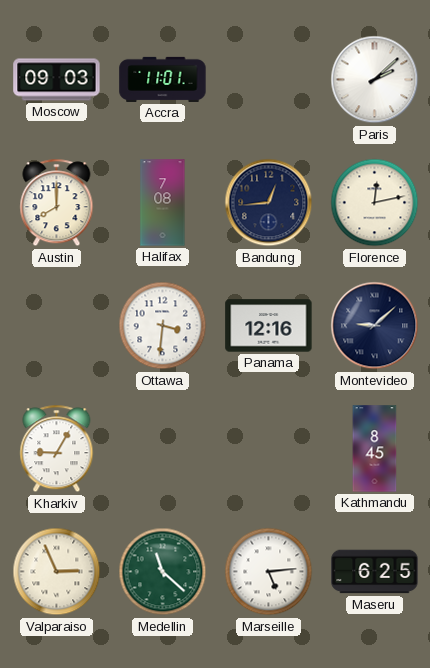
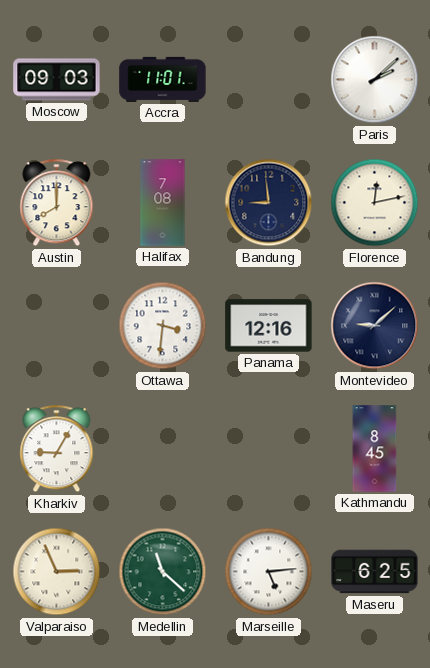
Bandung: 12:44 -> 8:59 (269, 203)
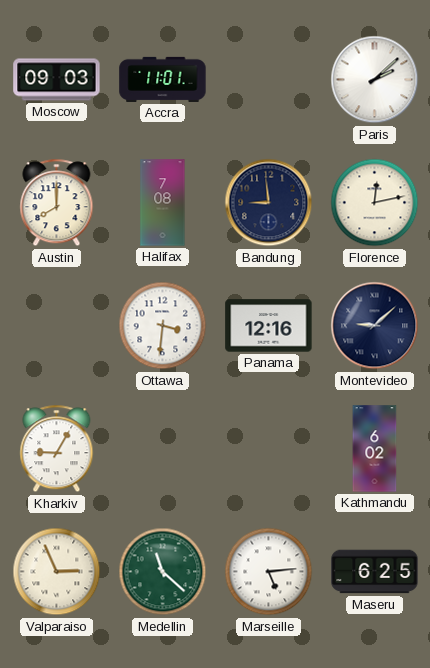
Kathmandu: 8:45 -> 6:02 (375, 449)
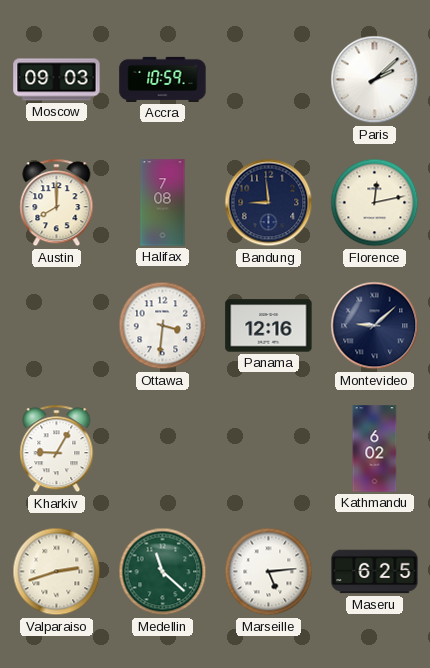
Accra: 11:01 -> 10:59 (163, 79)
Valparaiso: 2:56 -> 2:42 (57, 572)
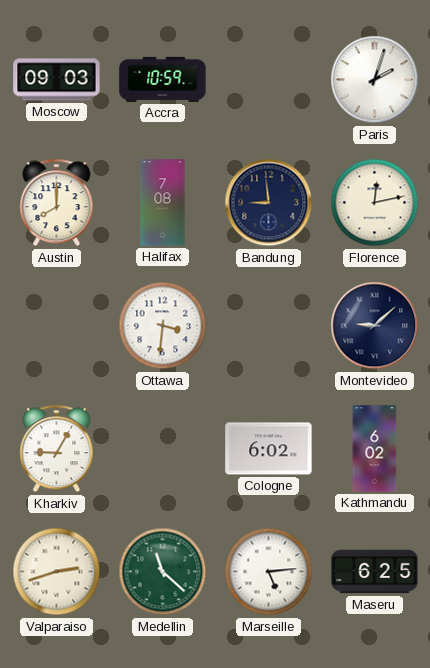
Paris: 2:08 -> 2:03 (375, 80)
Panama: 12:16 -> none (269, 326)
Cologne: none -> 6:02 (269, 449)
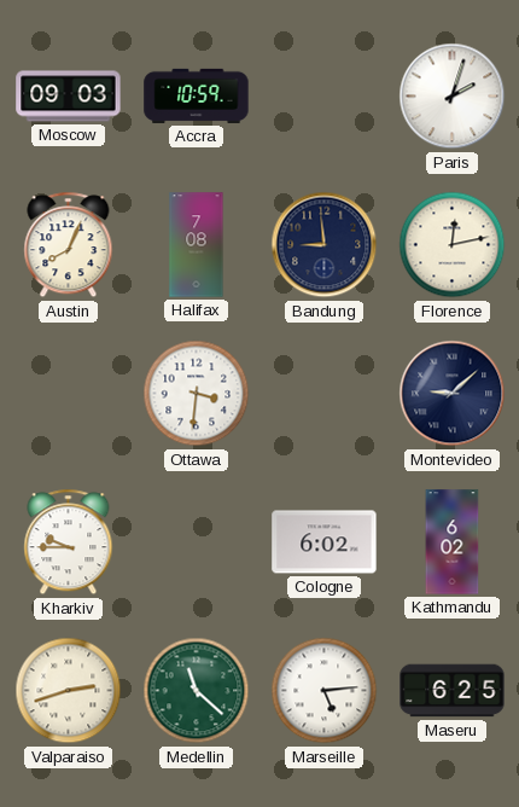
Austin: 8:00 -> 8:04 (69, 245)
Kharkiv: 9:05 -> 9:45 (69, 542)
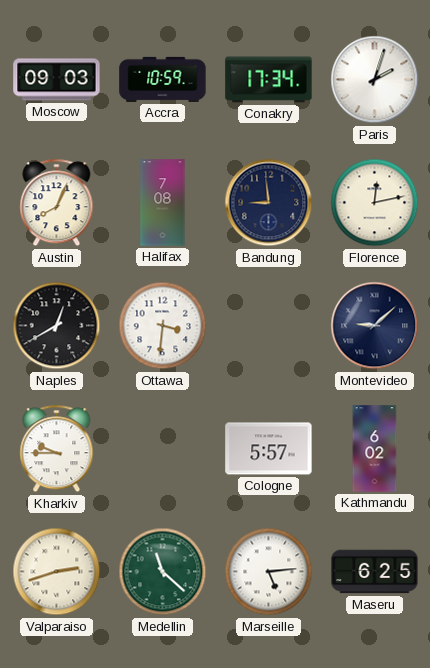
Conakry: none -> 17:34 (269, 80)
Naples: none -> 12:40 (57, 326)
Cologne: 6:02 -> 5:57 (269, 449)
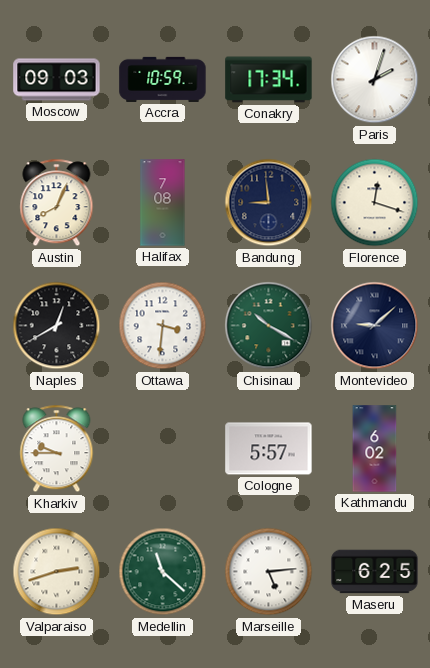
Florence: 12:13 -> 12:18 (375, 203)
Chisinau: none -> 10:20 (269, 326)
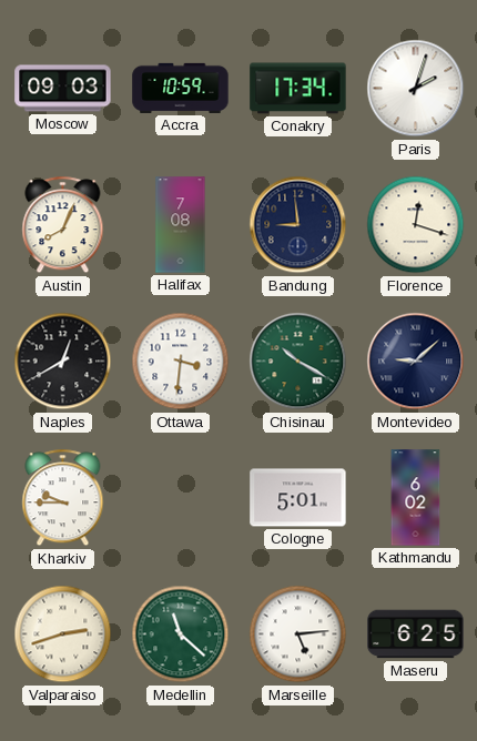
Cologne: 5:57 -> 5:01 (298, 498)
